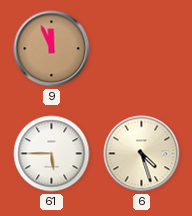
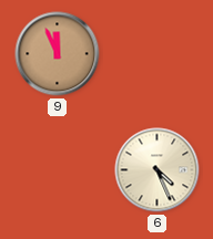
61: 5:45 -> none (52, 154)
6: 4:27 -> 4:26 (158, 170)
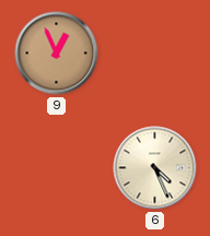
9: 11:56 -> 12:56 (57, 54)
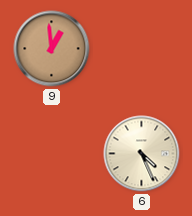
9: 12:56 -> 12:59 (52, 49)
